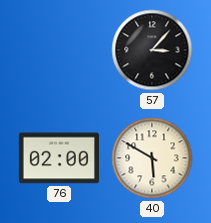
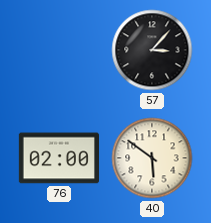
40: 5:50 -> 5:51 (152, 158)
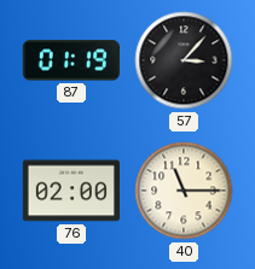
87: none -> 01:19 (71, 60)
40: 5:51 -> 11:15 (184, 191)
